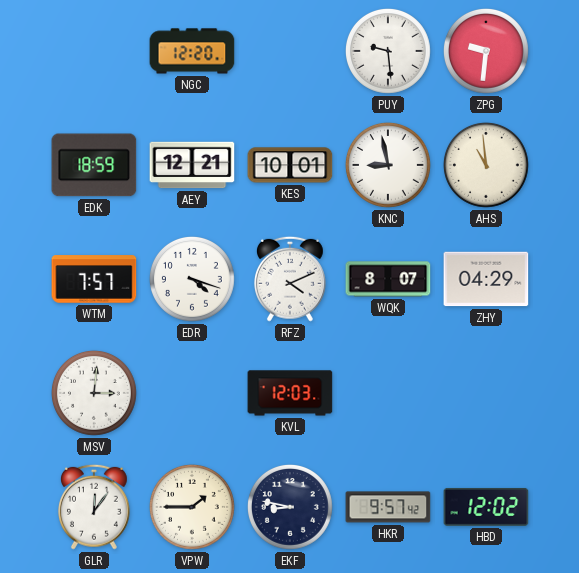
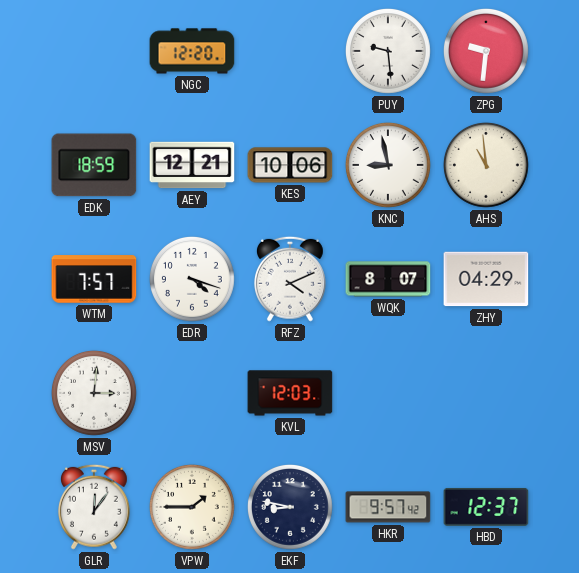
KES: 10:01 -> 10:06 (290, 165)
HBD: 12:02 -> 12:37 (486, 507)
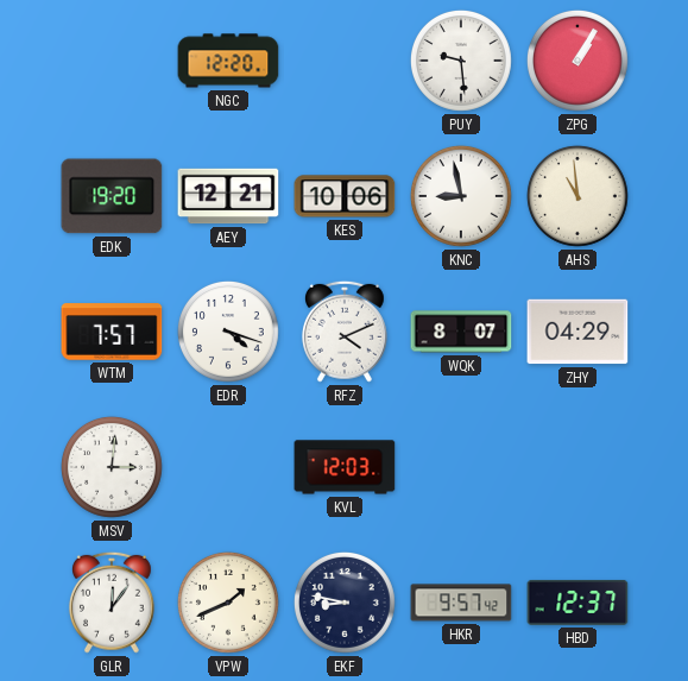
ZPG: 9:31 -> 1:05 (577, 61)
EDK: 18:59 -> 19:20 (112, 196)
VPW: 1:45 -> 1:41 (228, 603)
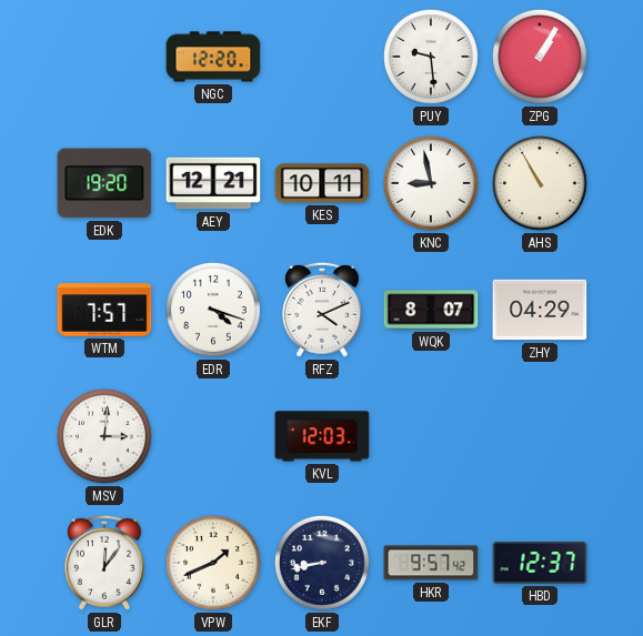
KES: 10:06 -> 10:11 (322, 183)
AHS: 10:59 -> 10:55 (540, 183)
EKF: 8:47 -> 8:43 (322, 563)
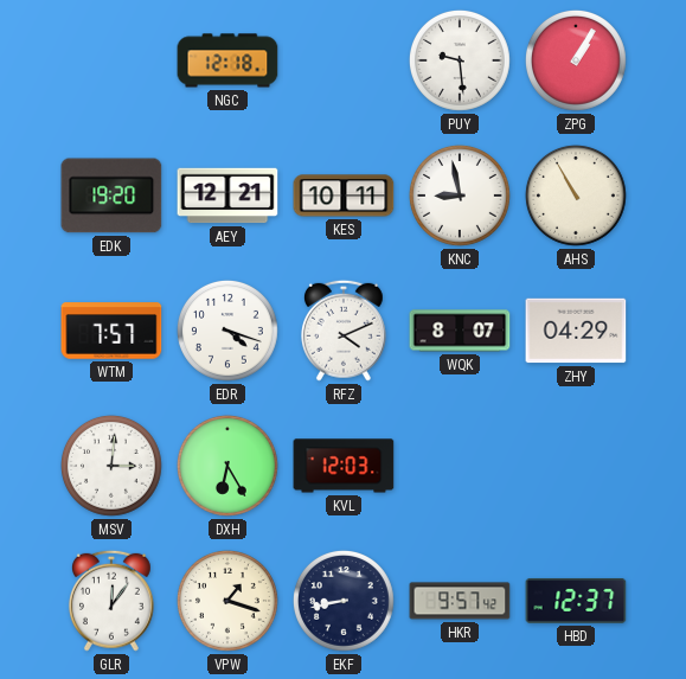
NGC: 12:20 -> 12:18 (227, 60)
DXH: none -> 6:25 (227, 466)
VPW: 1:41 -> 1:18 (227, 601)
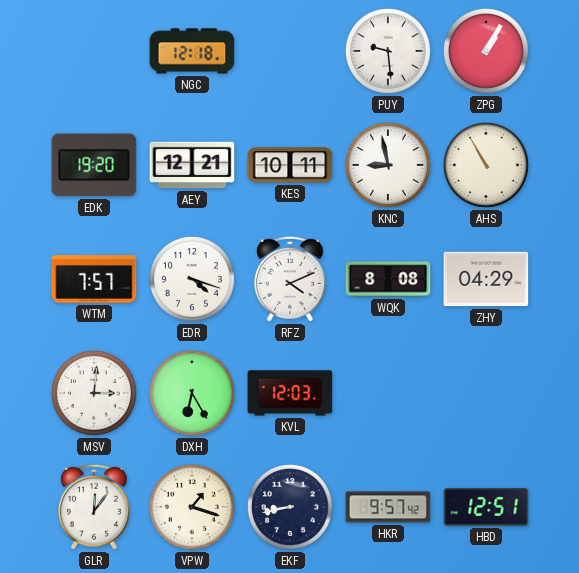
WQK: 8:07 -> 8:08 (388, 279)
HBD: 12:37 -> 12:51 (486, 507)
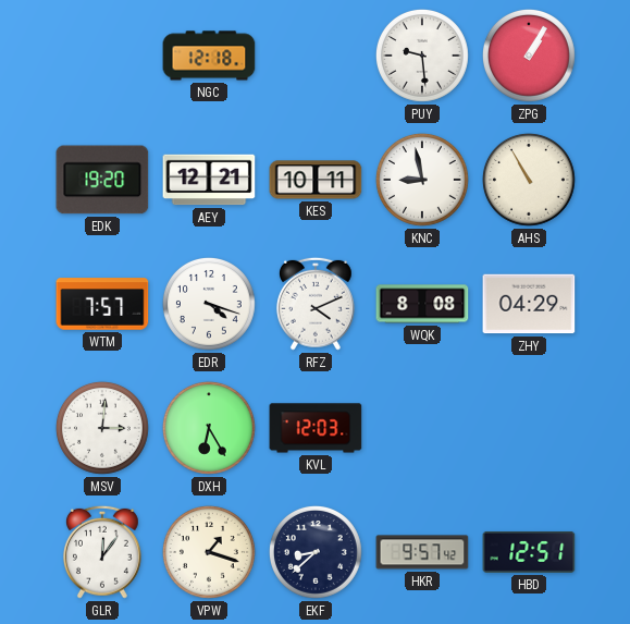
EKF: 8:43 -> 8:38 (316, 552)
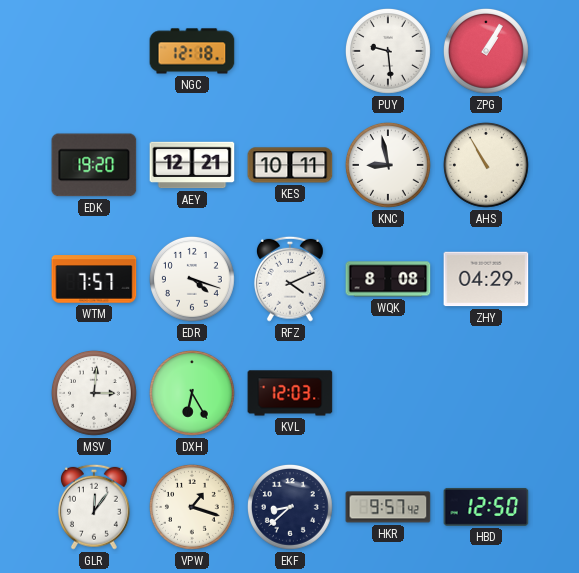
HBD: 12:51 -> 12:50 (486, 507)
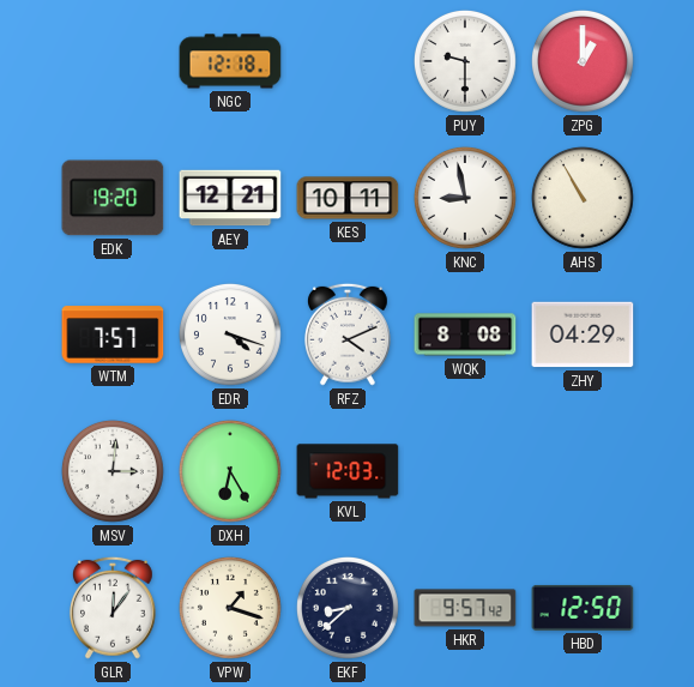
PUY: 9:29 -> 9:30 (465, 61)
ZPG: 1:05 -> 1:00 (583, 61)
